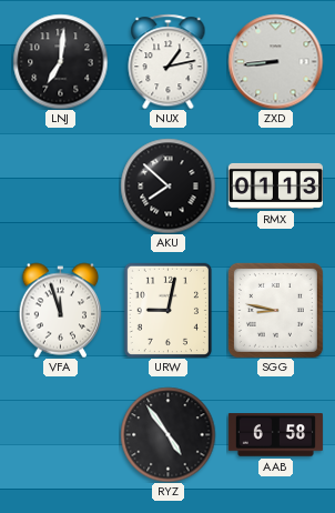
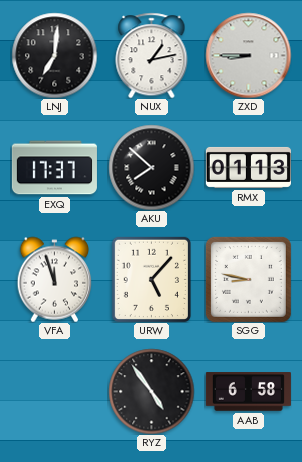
ZXD: 8:44 -> 8:45 (248, 55)
EXQ: none -> 17:37 (54, 168)
URW: 9:02 -> 5:07 (151, 279)
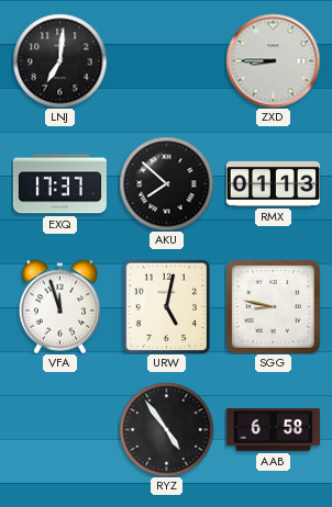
NUX: 1:13 -> none (152, 55)
URW: 5:07 -> 5:02 (166, 306)
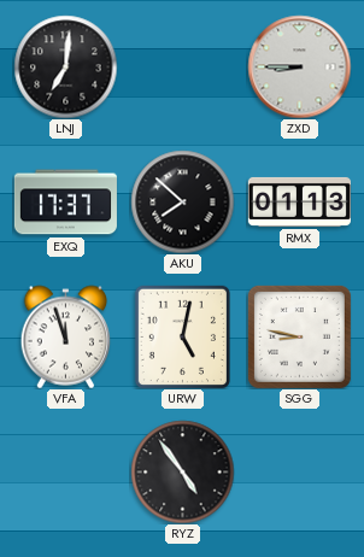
AAB: 6:58 -> none (273, 430)
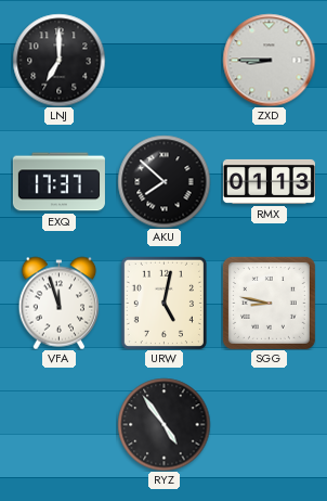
LNJ: 7:01 -> 7:00 (58, 60)
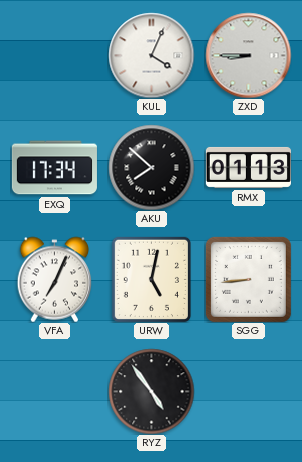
LNJ: 7:00 -> none (58, 60)
KUL: none -> 4:04 (151, 55)
EXQ: 17:37 -> 17:34 (54, 168)
VFA: 11:57 -> 7:04 (55, 279)
SGG: 8:47 -> 8:44 (248, 279)
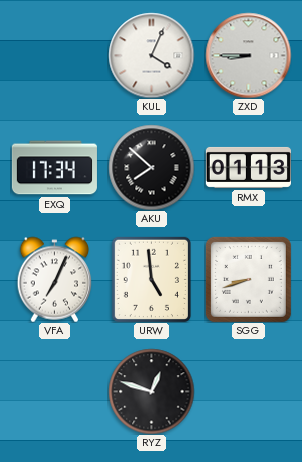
URW: 5:02 -> 4:59 (151, 279)
SGG: 8:44 -> 8:42 (248, 279)
RYZ: 4:54 -> 12:48 (151, 391)
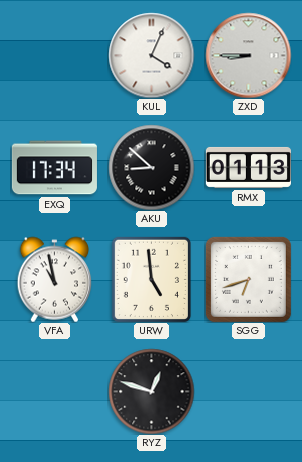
AKU: 7:52 -> 8:52 (151, 167)
VFA: 7:04 -> 10:58 (55, 279)
SGG: 8:42 -> 6:42 (248, 279)
